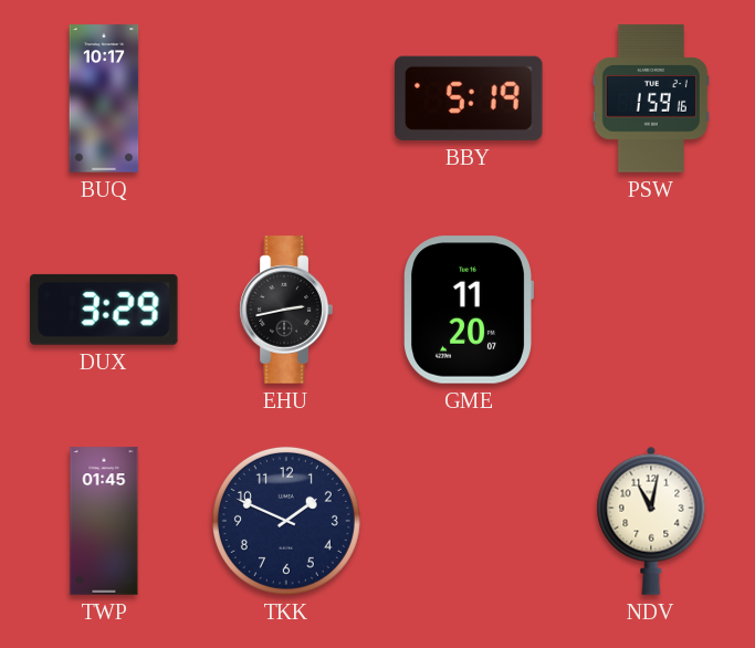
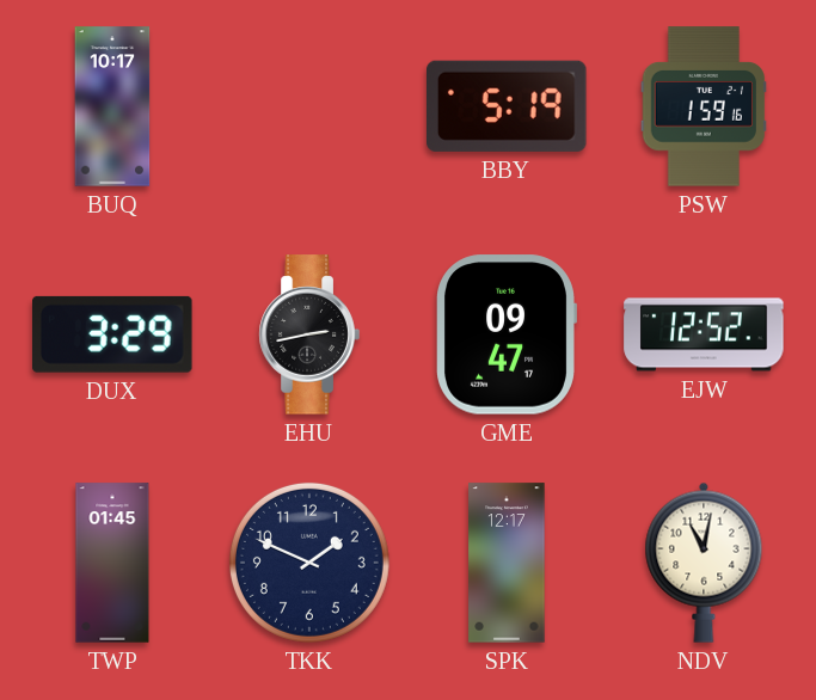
GME: 11:20 -> 09:47 (507, 334)
EJW: none -> 12:52 (704, 334)
SPK: none -> 12:17 (507, 563)
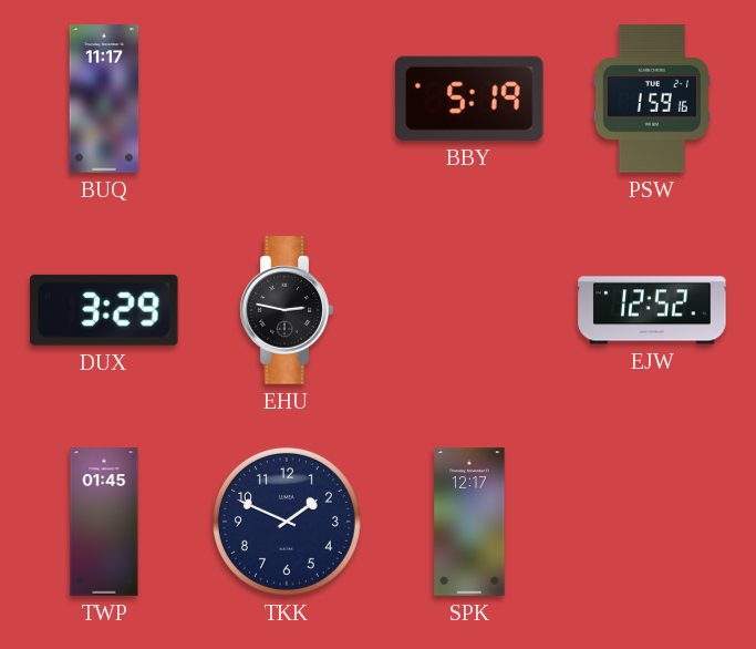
BUQ: 10:17 -> 11:17 (104, 99)
EHU: 2:43 -> 2:47 (287, 310)
GME: 09:47 -> none (507, 334)
NDV: 11:02 -> none (704, 563)
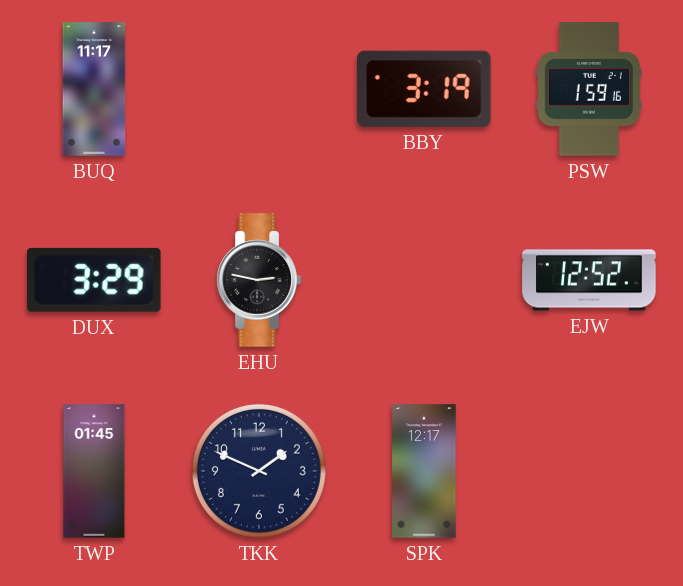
BBY: 5:19 -> 3:19 (425, 89)
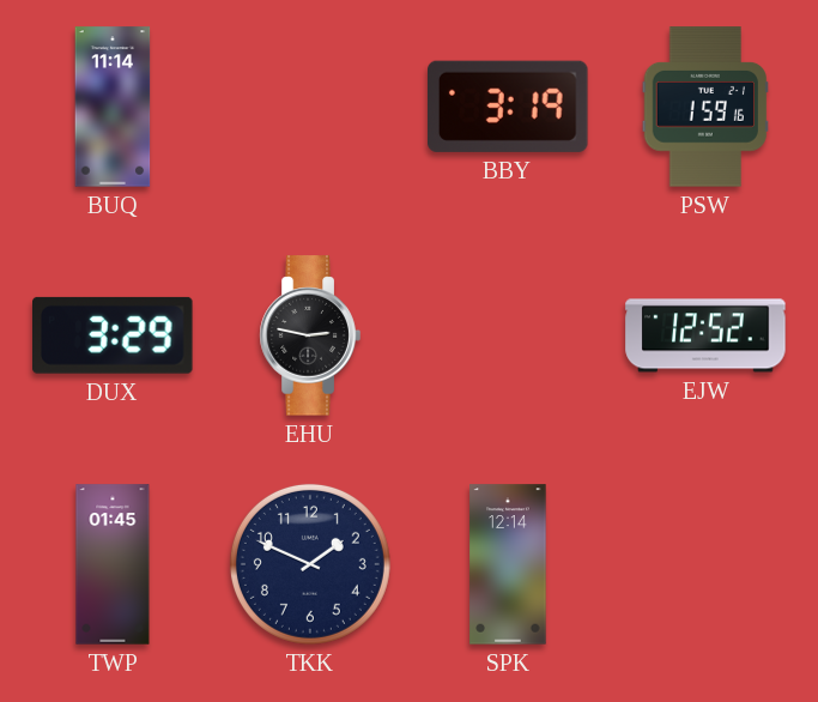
BUQ: 11:17 -> 11:14 (113, 107)
SPK: 12:17 -> 12:14 (508, 564)
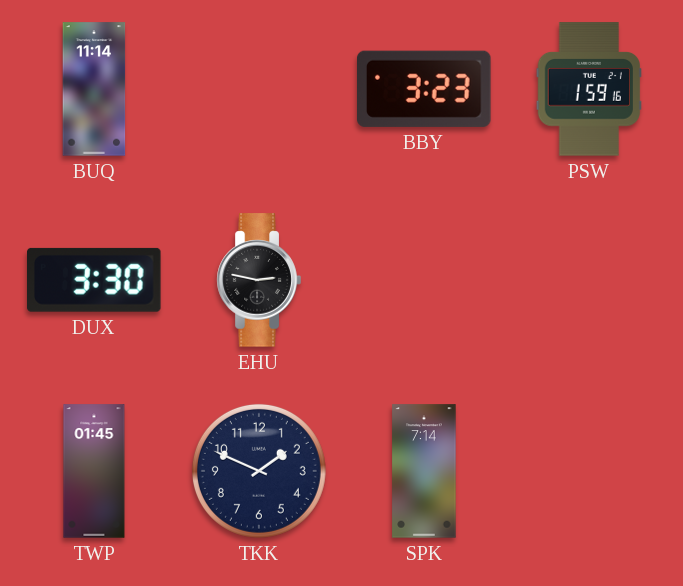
BBY: 3:19 -> 3:23 (425, 89)
DUX: 3:29 -> 3:30 (95, 280)
EJW: 12:52 -> none (705, 335)
SPK: 12:14 -> 7:14 (424, 471)
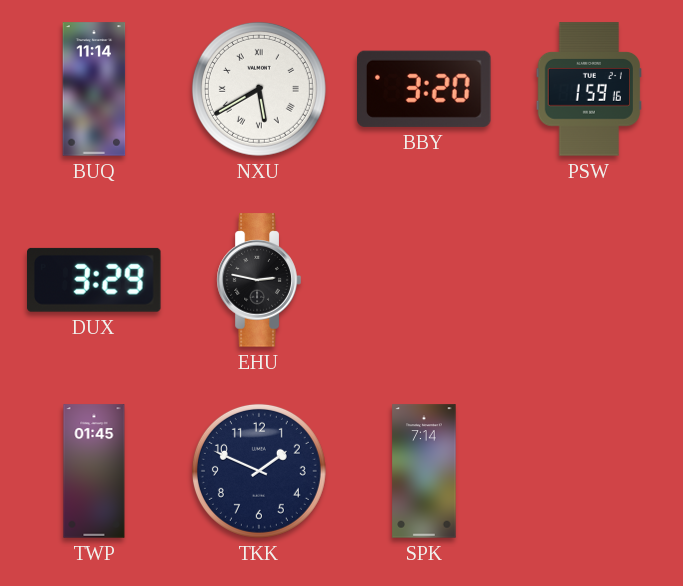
NXU: none -> 5:40 (259, 89)
BBY: 3:23 -> 3:20 (425, 89)
DUX: 3:30 -> 3:29 (95, 280)
